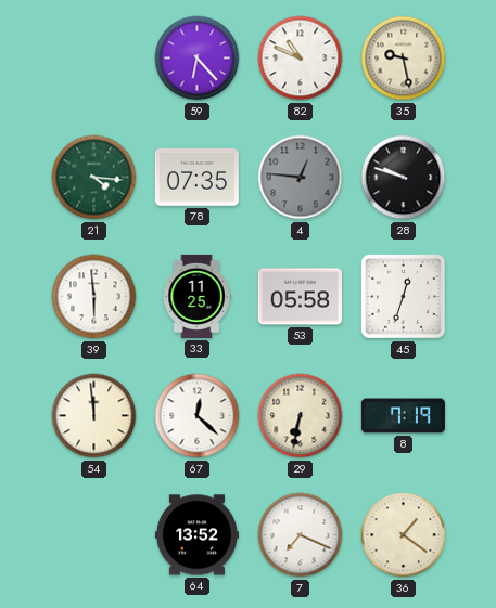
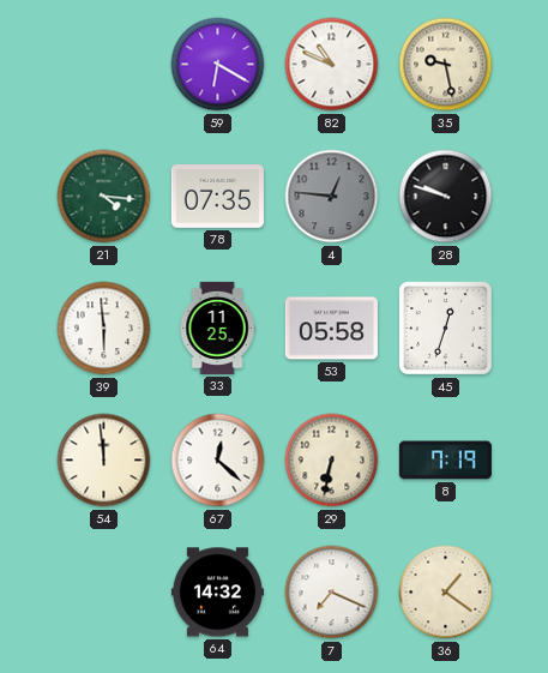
59: 6:23 -> 6:20 (218, 65)
64: 13:52 -> 14:32 (217, 593)
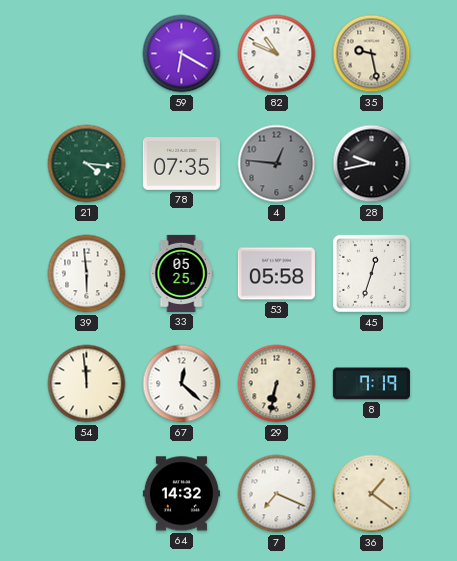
28: 9:48 -> 9:43 (372, 164)
33: 11:25 -> 05:25 (181, 273)
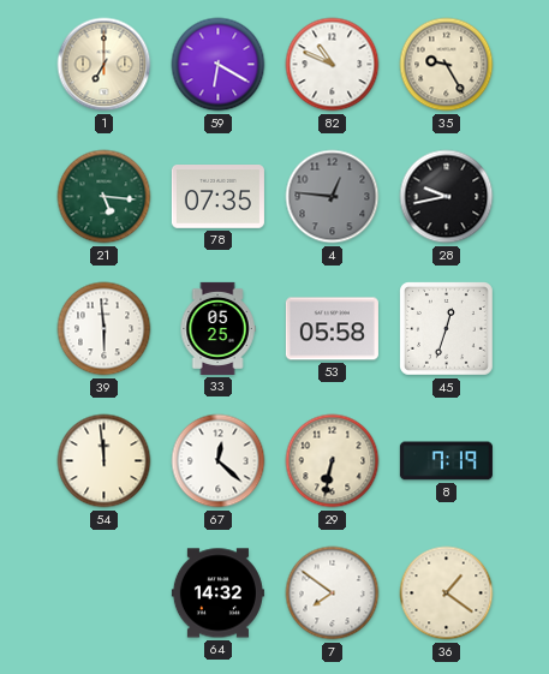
1: none -> 7:00 (105, 65)
35: 9:28 -> 9:25 (447, 65)
21: 4:16 -> 5:16 (105, 197)
7: 7:19 -> 7:51 (333, 594)
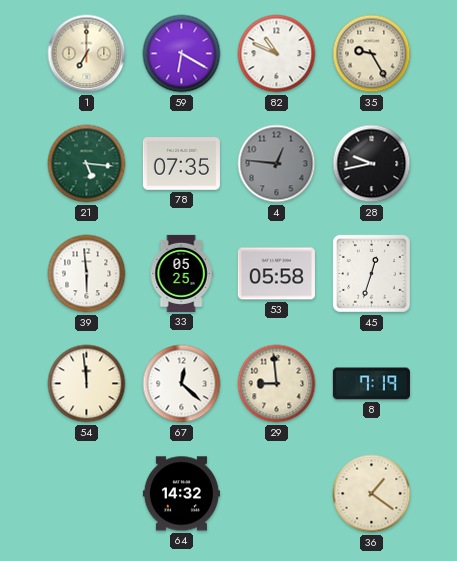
29: 6:32 -> 8:59 (277, 384)
7: 7:51 -> none (333, 594)
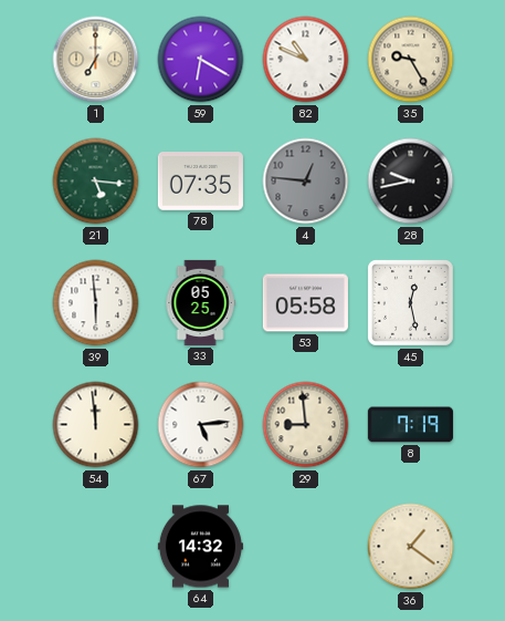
45: 12:33 -> 12:28 (411, 303)
67: 12:22 -> 5:14 (201, 425)
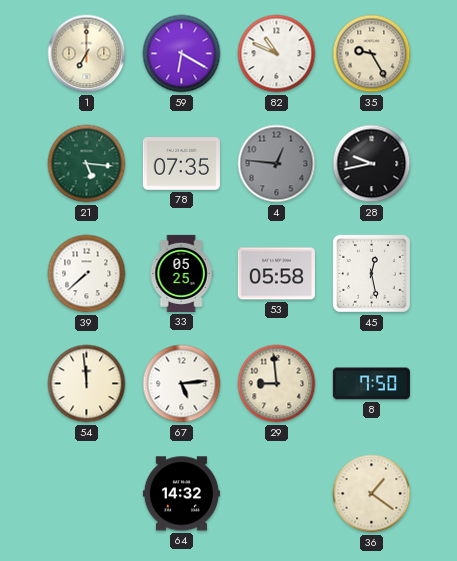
39: 5:59 -> 7:38 (87, 274)
8: 7:19 -> 7:50 (371, 384)
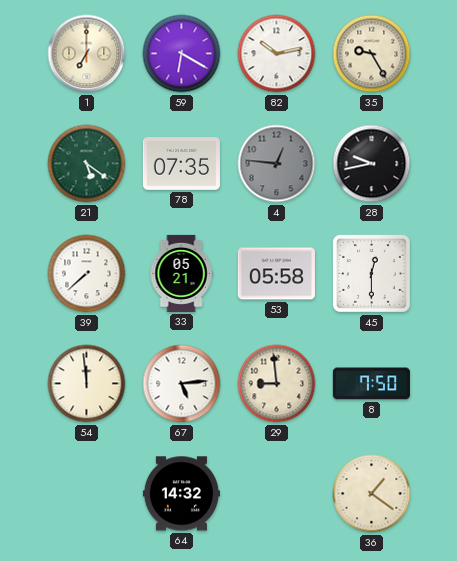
82: 10:49 -> 10:13 (277, 54)
21: 5:16 -> 5:21 (87, 164)
33: 05:25 -> 05:21 (181, 273)
45: 12:28 -> 12:30 (372, 274)
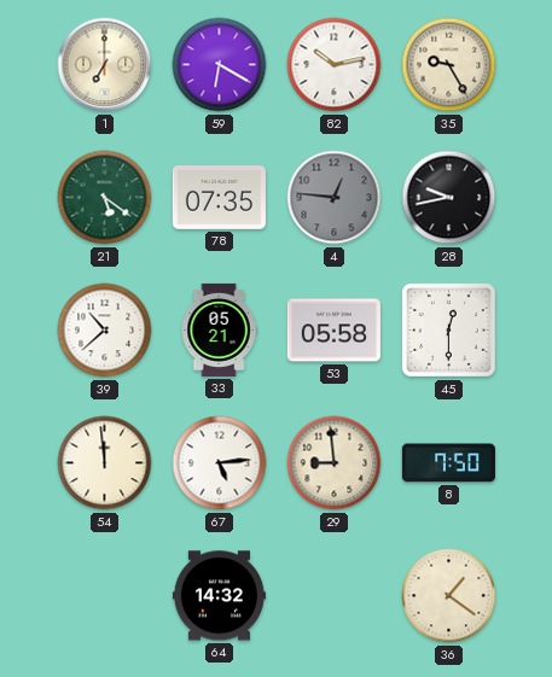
39: 7:38 -> 10:38 (105, 331)
